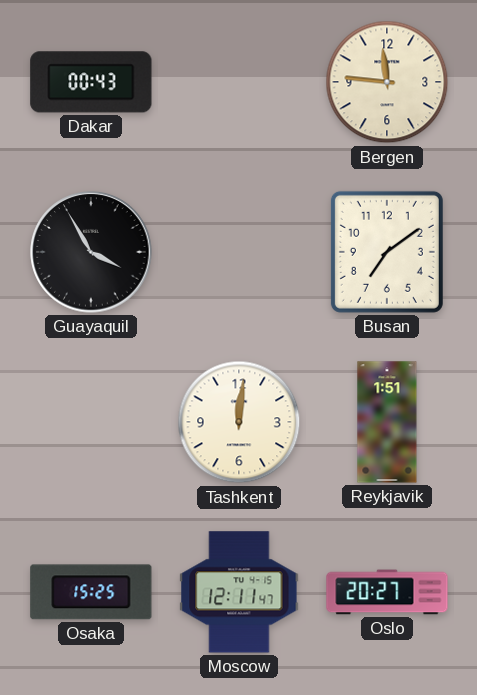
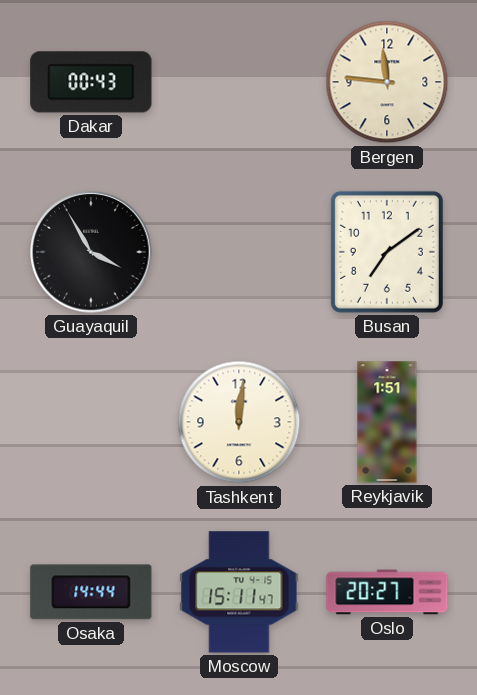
Osaka: 15:25 -> 14:44 (91, 592)
Moscow: 12:11 -> 15:11 (239, 592)
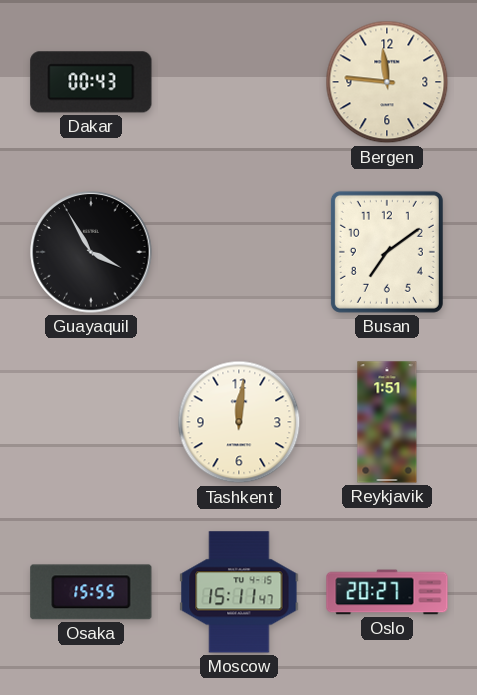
Osaka: 14:44 -> 15:55 (91, 592)
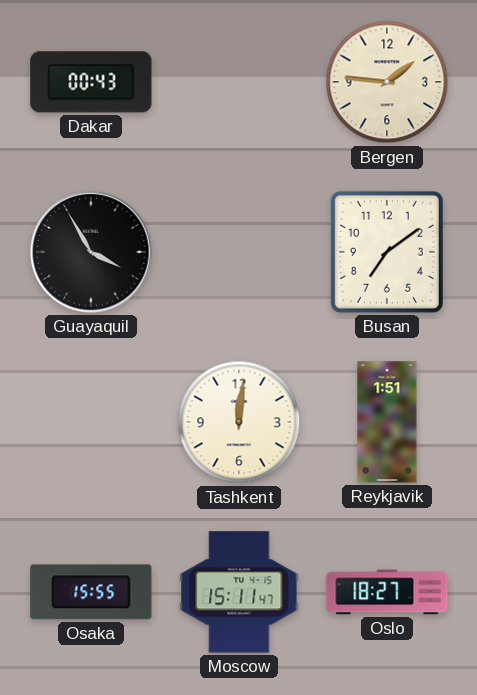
Bergen: 11:46 -> 1:46 (387, 82)
Oslo: 20:27 -> 18:27 (387, 592)
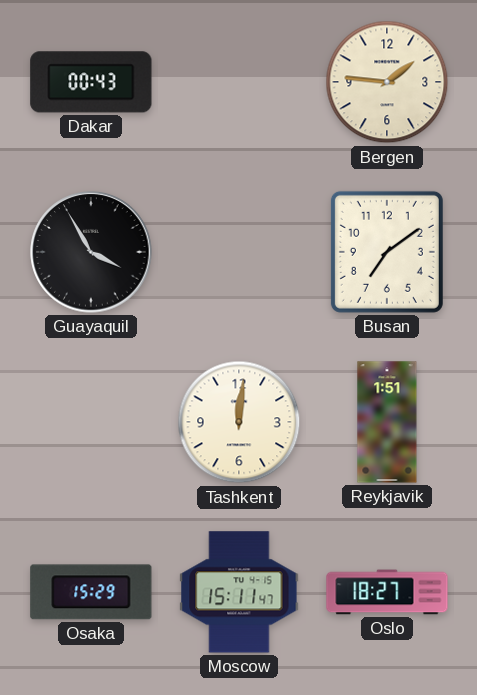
Osaka: 15:55 -> 15:29 (91, 592)
